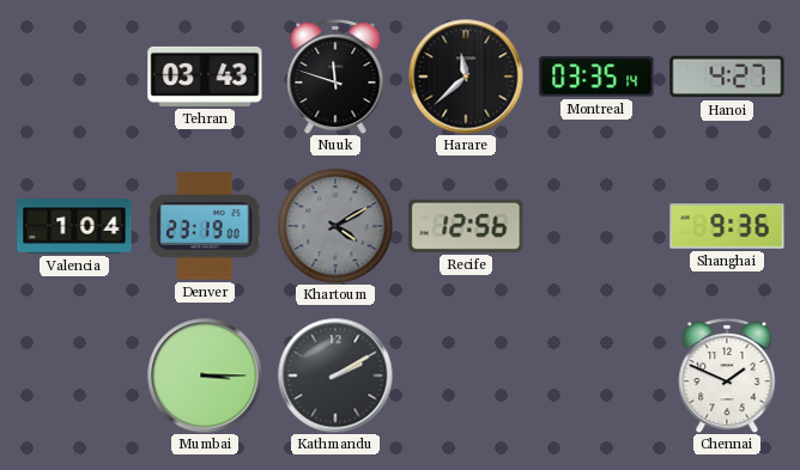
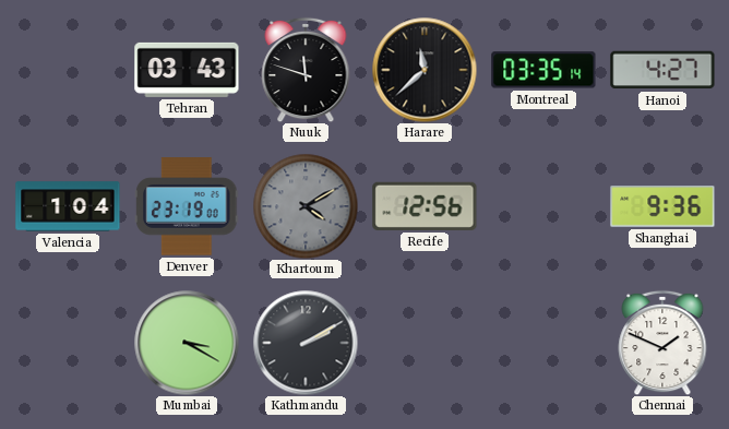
Mumbai: 3:15 -> 3:20 (187, 343)
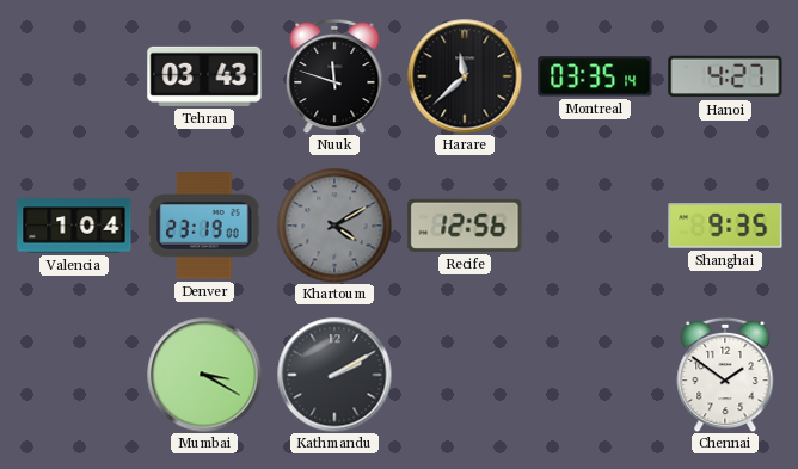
Shanghai: 9:36 -> 9:35 (725, 226)
Chennai: 1:49 -> 1:51 (725, 375)
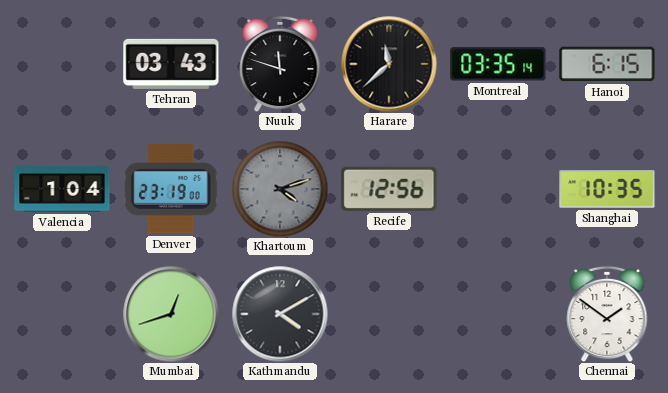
Hanoi: 4:27 -> 6:15 (607, 64)
Khartoum: 4:10 -> 4:12 (280, 189)
Shanghai: 9:35 -> 10:35 (607, 189)
Mumbai: 3:20 -> 12:42 (171, 314)
Kathmandu: 2:10 -> 4:10 (280, 314)
